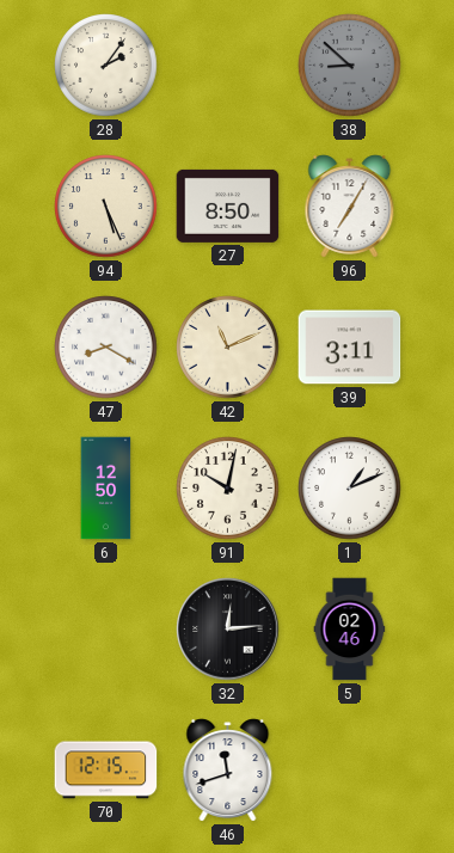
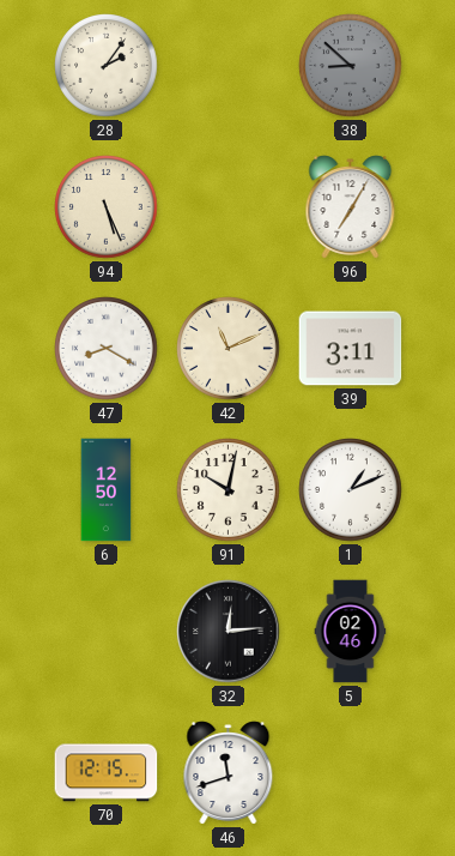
27: 8:50 -> none (228, 205)
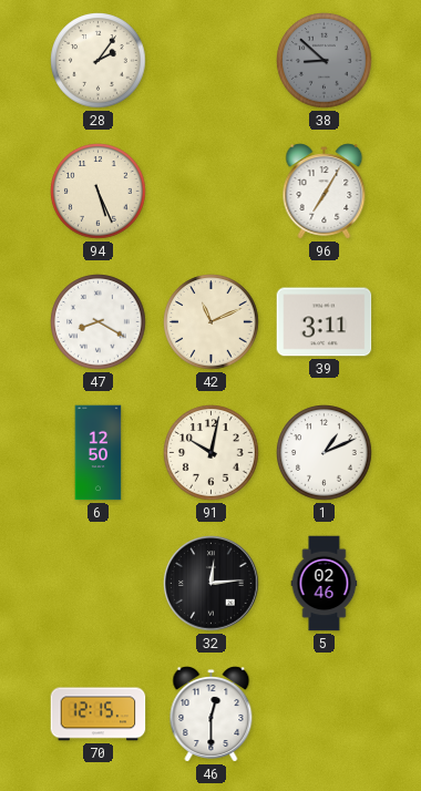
46: 11:42 -> 12:30 (212, 715)
